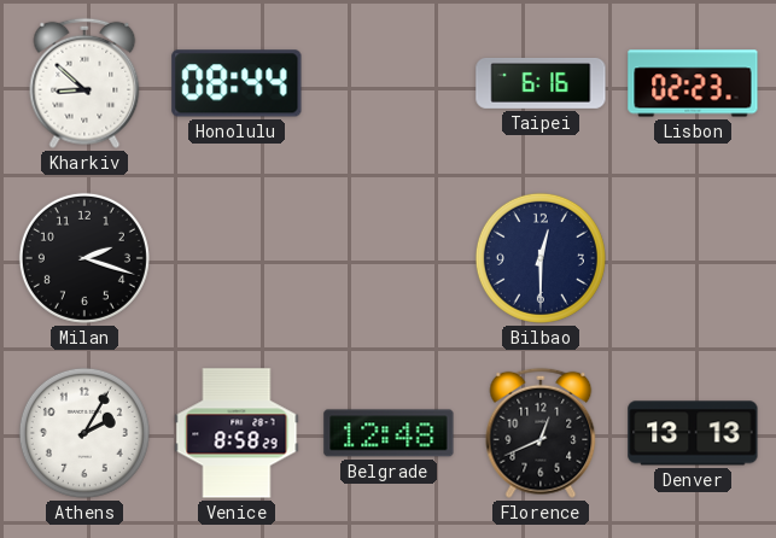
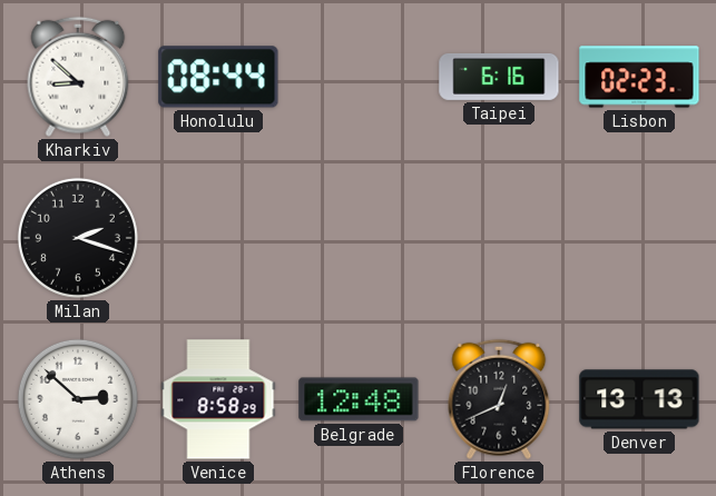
Bilbao: 12:30 -> none (541, 258)
Athens: 2:05 -> 2:52 (78, 399)
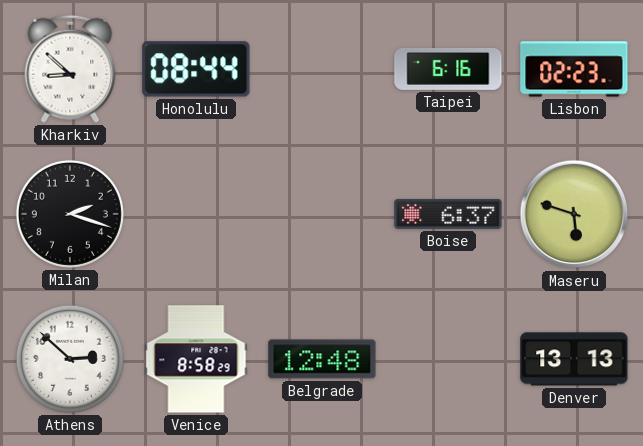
Boise: none -> 6:37 (448, 214)
Maseru: none -> 5:48 (574, 214)
Florence: 12:41 -> none (499, 399)
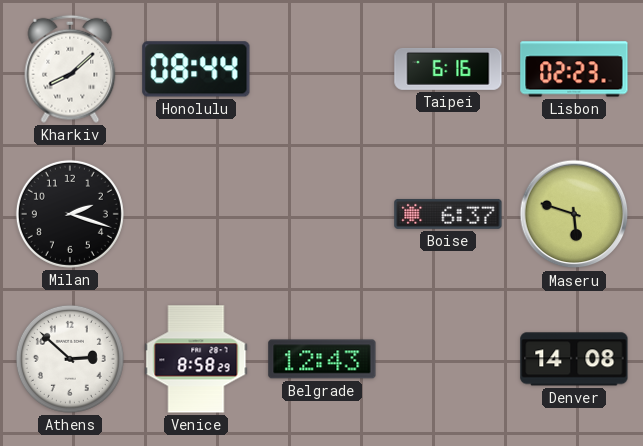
Kharkiv: 8:52 -> 8:08 (70, 69)
Belgrade: 12:48 -> 12:43 (322, 359)
Denver: 13:13 -> 14:08 (574, 359)
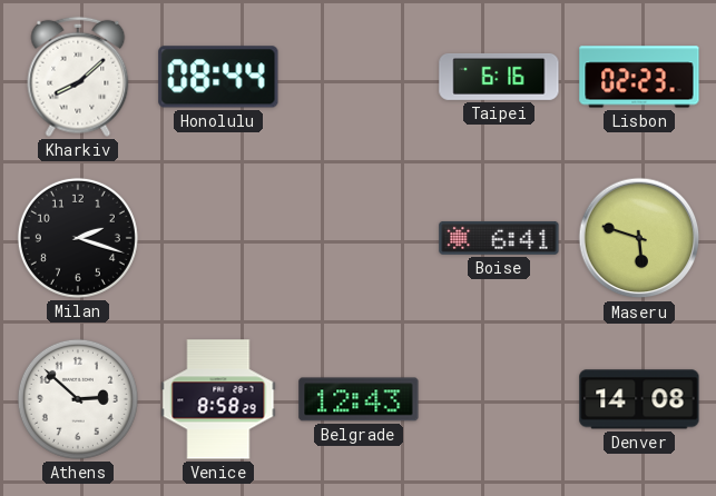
Boise: 6:37 -> 6:41 (499, 238)
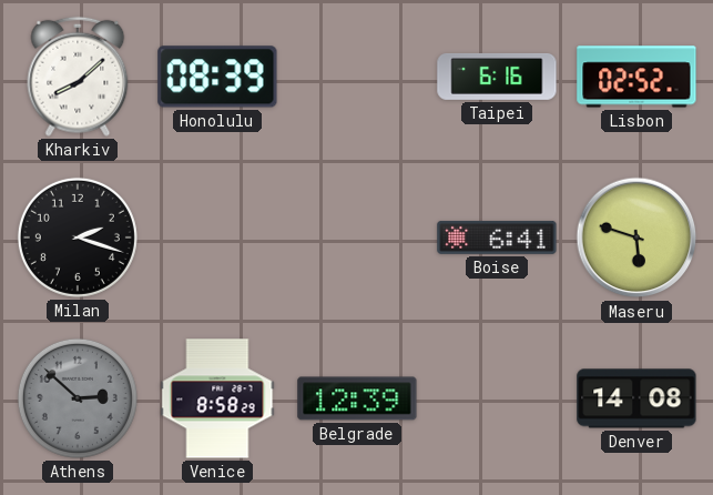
Honolulu: 08:44 -> 08:39 (217, 77)
Lisbon: 02:23 -> 02:52 (636, 77)
Athens dial: white -> grey (78, 398)
Belgrade: 12:43 -> 12:39 (357, 398)
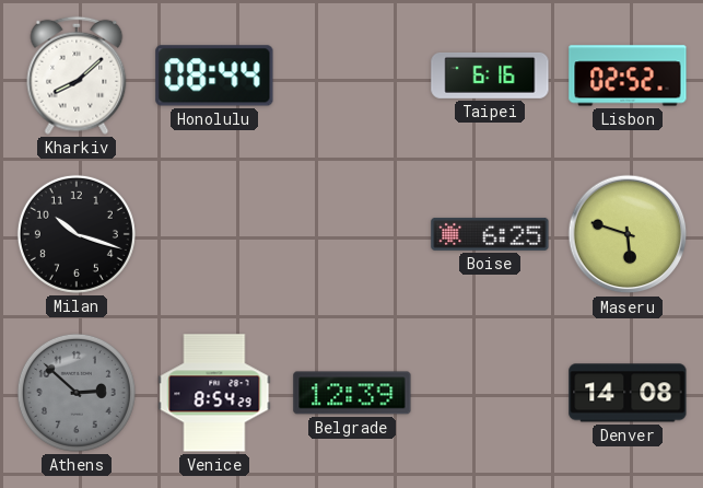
Honolulu: 08:39 -> 08:44 (214, 75)
Milan: 2:18 -> 10:18 (77, 234)
Boise: 6:41 -> 6:25 (490, 234)
Venice: 8:58 -> 8:54 (214, 393)
